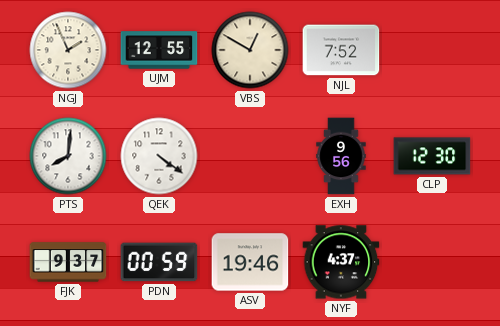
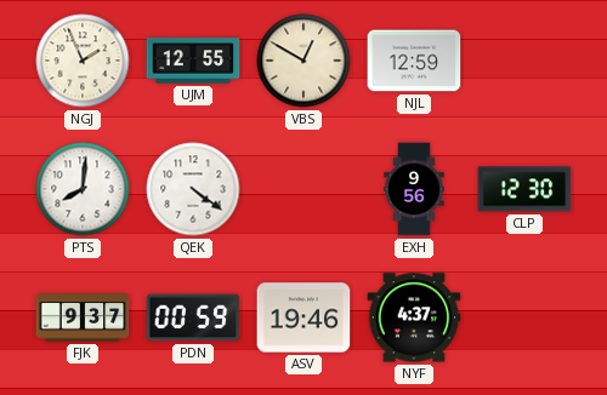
NJL: 7:52 -> 12:59 (414, 61)
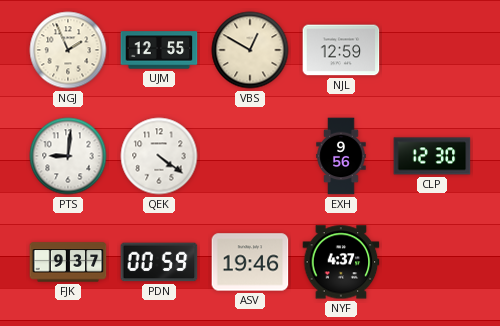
PTS: 8:01 -> 9:01 (68, 156)
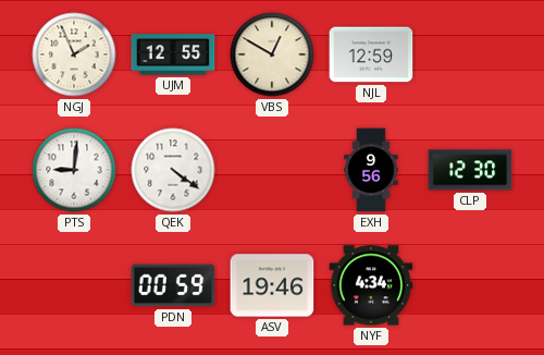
FJK: 9:37 -> none (68, 262)
NYF: 4:37 -> 4:34 (371, 285)
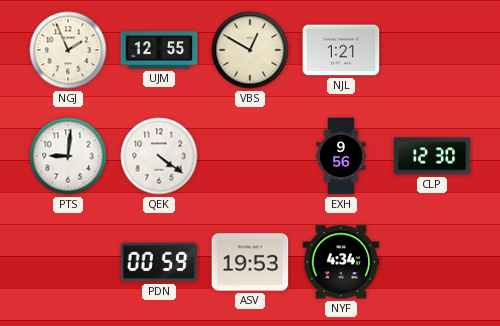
NJL: 12:59 -> 1:21 (341, 50)
ASV: 19:46 -> 19:53 (250, 262)
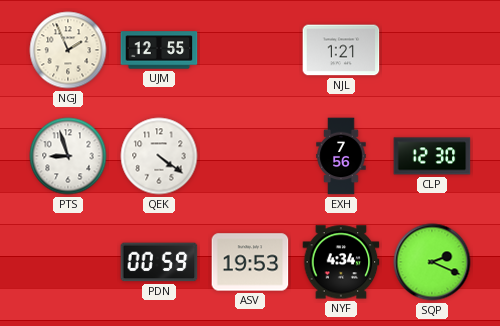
VBS: 12:50 -> none (250, 50)
PTS: 9:01 -> 8:57 (68, 156)
EXH: 9:56 -> 7:56 (341, 156)
SQP: none -> 2:19 (432, 262)
